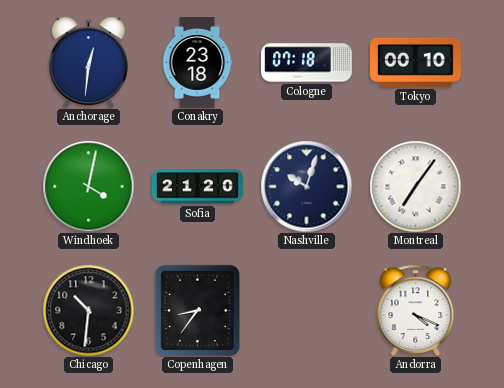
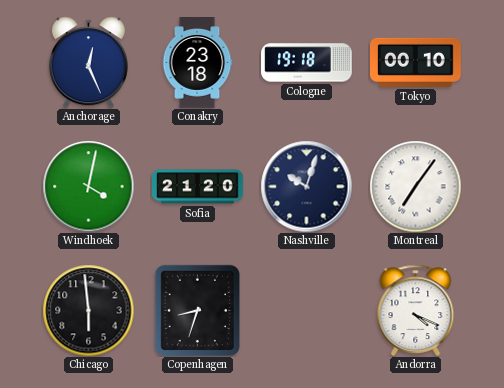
Anchorage: 12:31 -> 12:26 (88, 62)
Cologne: 07:18 -> 19:18 (307, 63)
Chicago: 10:31 -> 5:59 (88, 310)
Copenhagen: 8:36 -> 8:33 (197, 310)
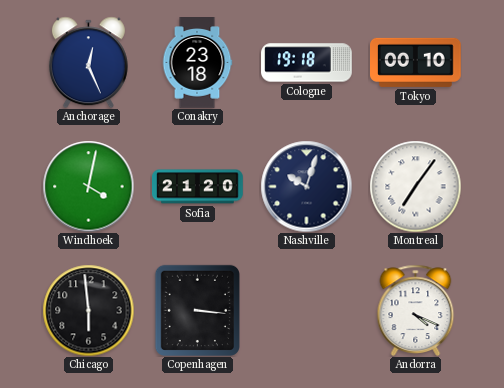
Copenhagen: 8:33 -> 3:16 (197, 310)
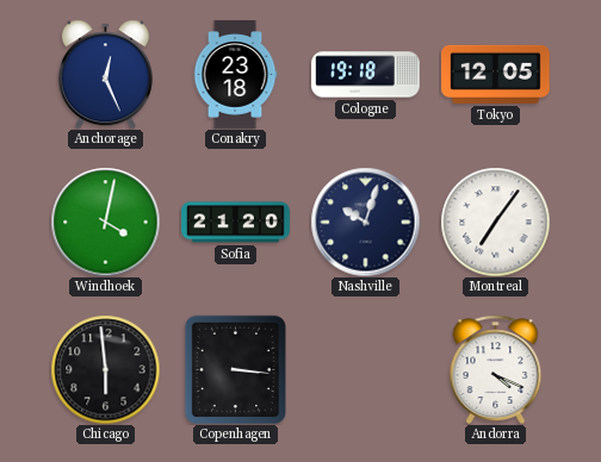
Tokyo: 00:10 -> 12:05 (496, 74)
